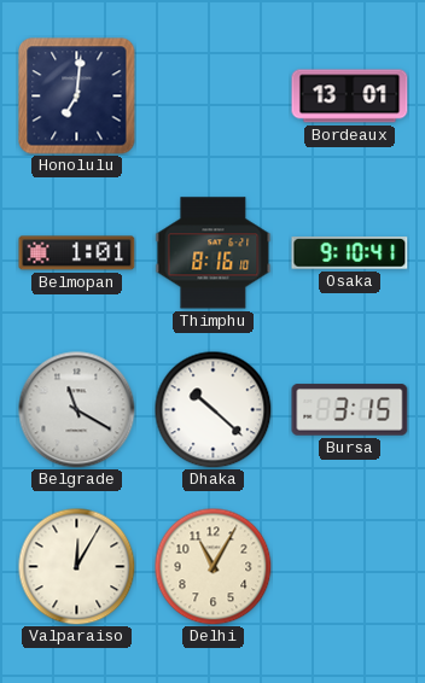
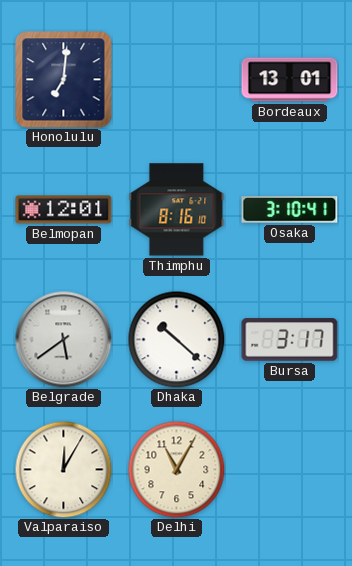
Belmopan: 1:01 -> 12:01 (64, 210)
Osaka: 9:10 -> 3:10 (290, 210)
Belgrade: 11:20 -> 5:39 (64, 340)
Bursa: 3:15 -> 3:17 (290, 340)
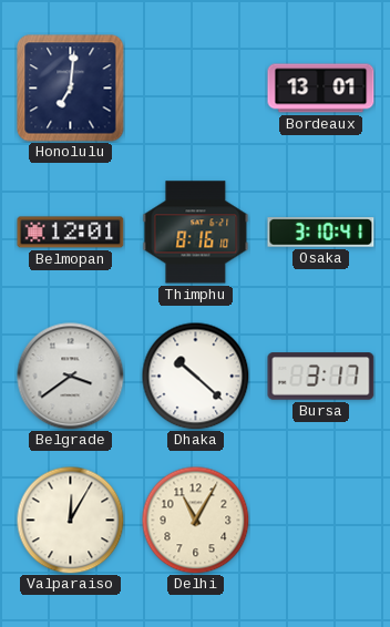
Belgrade: 5:39 -> 3:39 (71, 377)
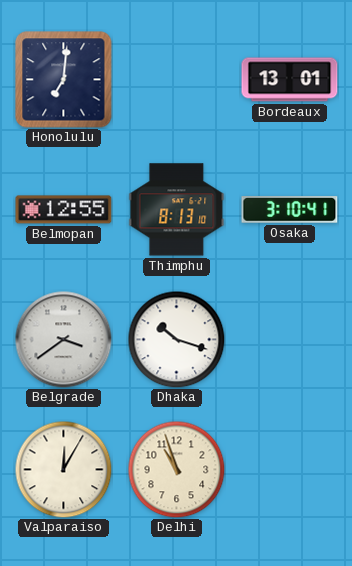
Belmopan: 12:01 -> 12:55 (64, 210)
Thimphu: 8:16 -> 8:13 (177, 210)
Dhaka: 10:22 -> 10:18 (176, 339)
Bursa: 3:17 -> none (321, 377)
Delhi: 11:05 -> 10:57 (176, 469)
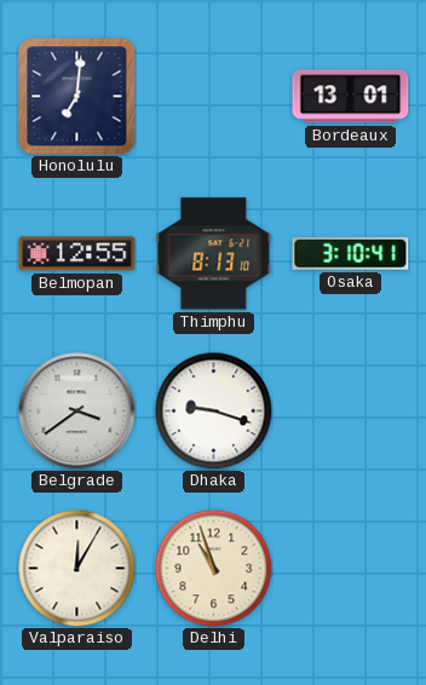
Dhaka: 10:18 -> 9:18 (213, 410)
